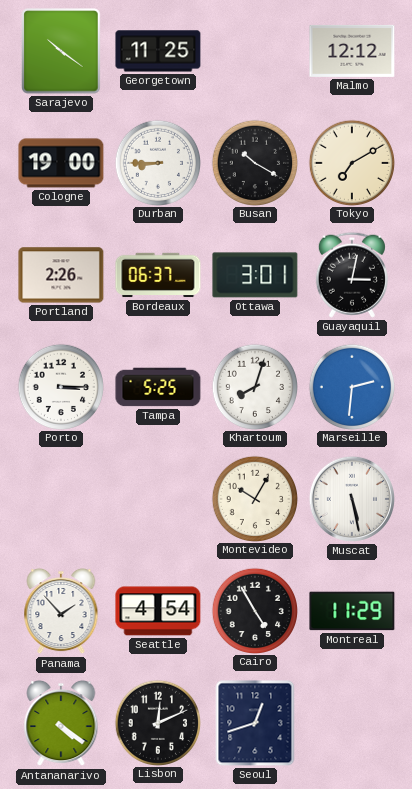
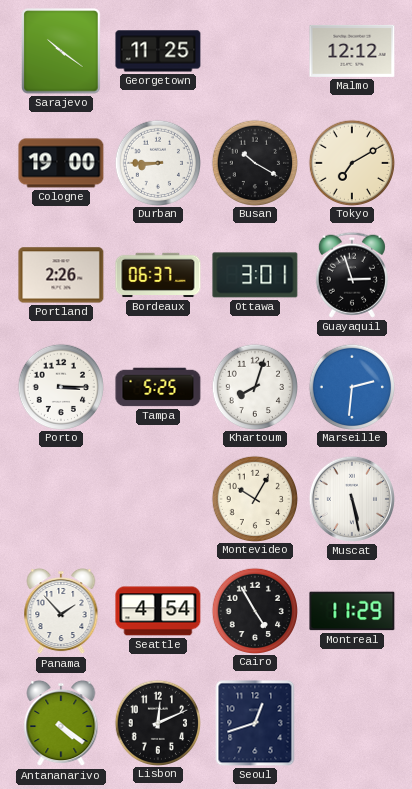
Guayaquil: 3:02 -> 2:57 (352, 275)
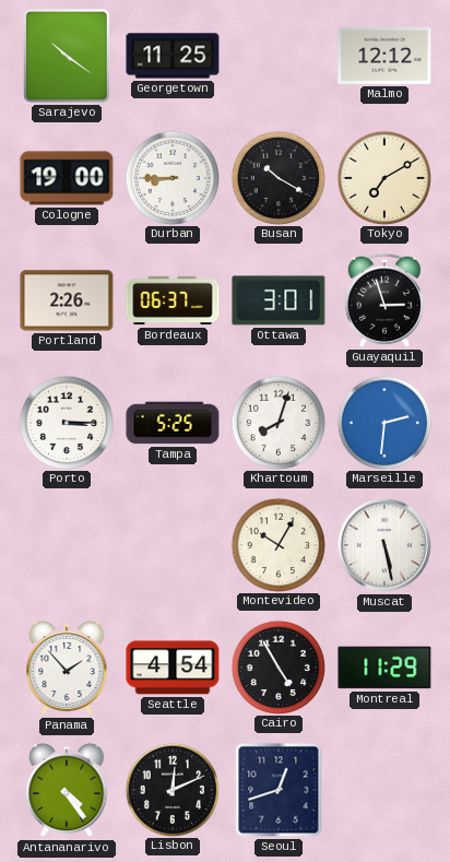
Antananarivo: 4:21 -> 4:24 (67, 790)
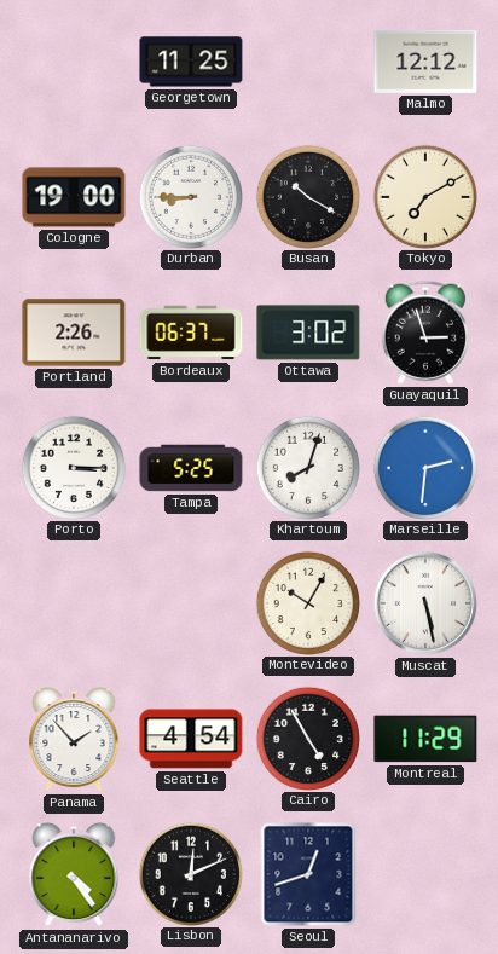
Sarajevo: 10:21 -> none (67, 56)
Ottawa: 3:01 -> 3:02 (308, 333)
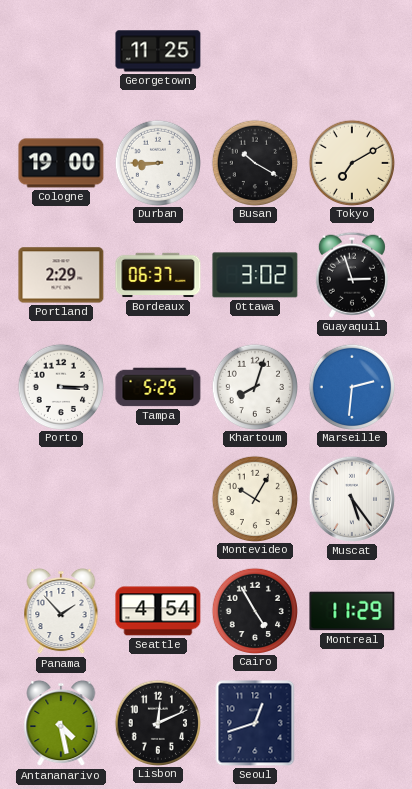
Malmo: 12:12 -> none (425, 62)
Portland: 2:26 -> 2:29 (61, 275)
Muscat: 5:28 -> 5:24 (352, 499)
Antananarivo: 4:24 -> 4:28 (61, 723)
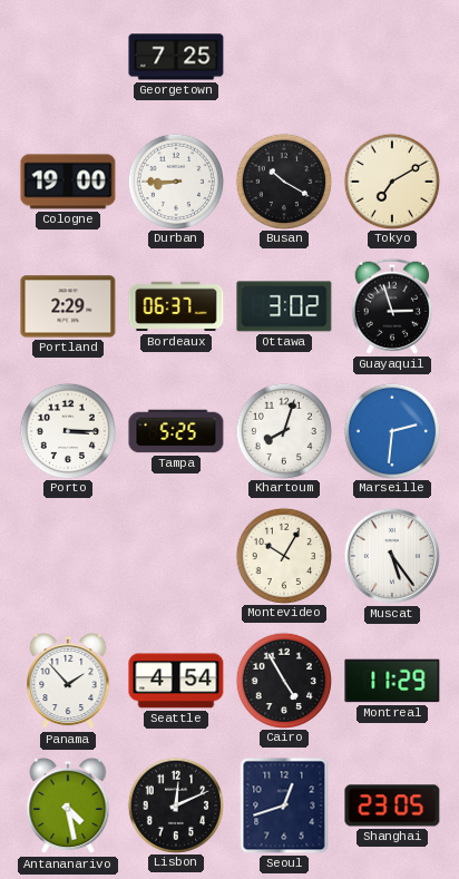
Georgetown: 11:25 -> 7:25 (176, 57)
Shanghai: none -> 23:05 (392, 805)
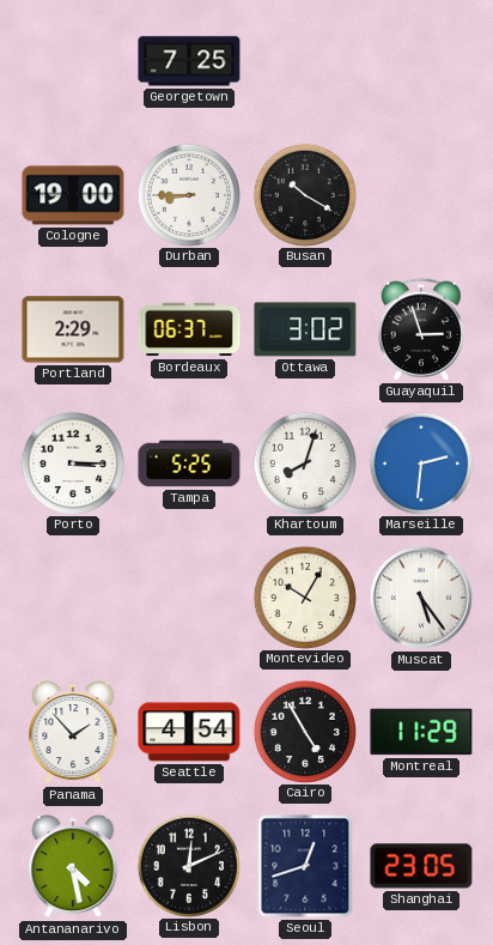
Tokyo: 7:10 -> none (391, 180)
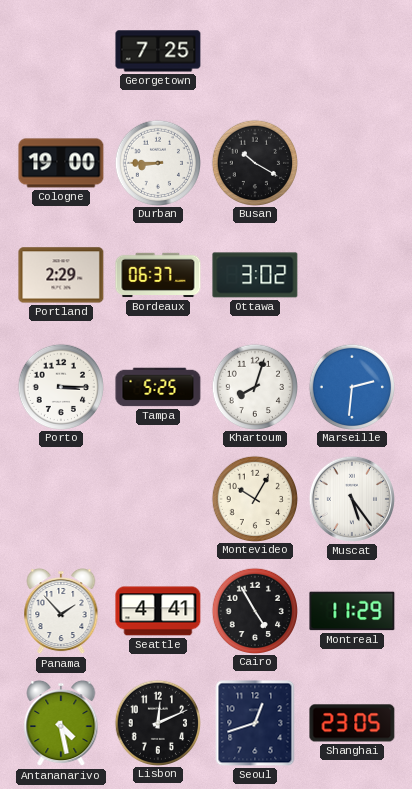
Guayaquil: 2:57 -> none (421, 329)
Seattle: 4:54 -> 4:41 (158, 611)
